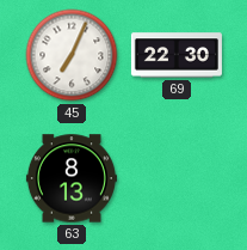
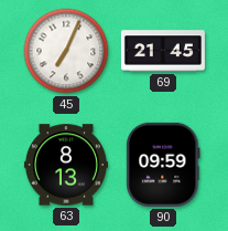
69: 22:30 -> 21:45 (163, 51)
90: none -> 09:59 (163, 165)
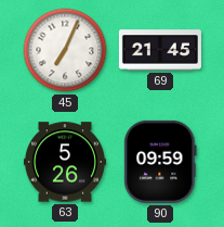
63: 8:13 -> 5:26 (65, 162)
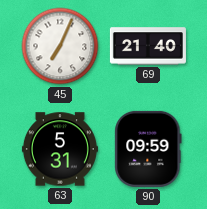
69: 21:45 -> 21:40 (148, 46)
63: 5:26 -> 5:31 (60, 149)
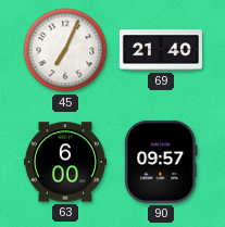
63: 5:31 -> 6:00 (65, 162)
90: 09:59 -> 09:57 (161, 162)
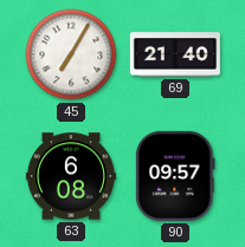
45: 7:04 -> 7:05 (71, 54)
63: 6:00 -> 6:08 (71, 176)
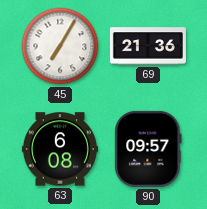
69: 21:40 -> 21:36 (148, 46)
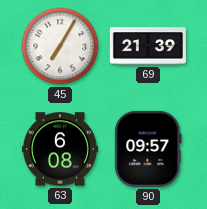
69: 21:36 -> 21:39 (148, 46)
